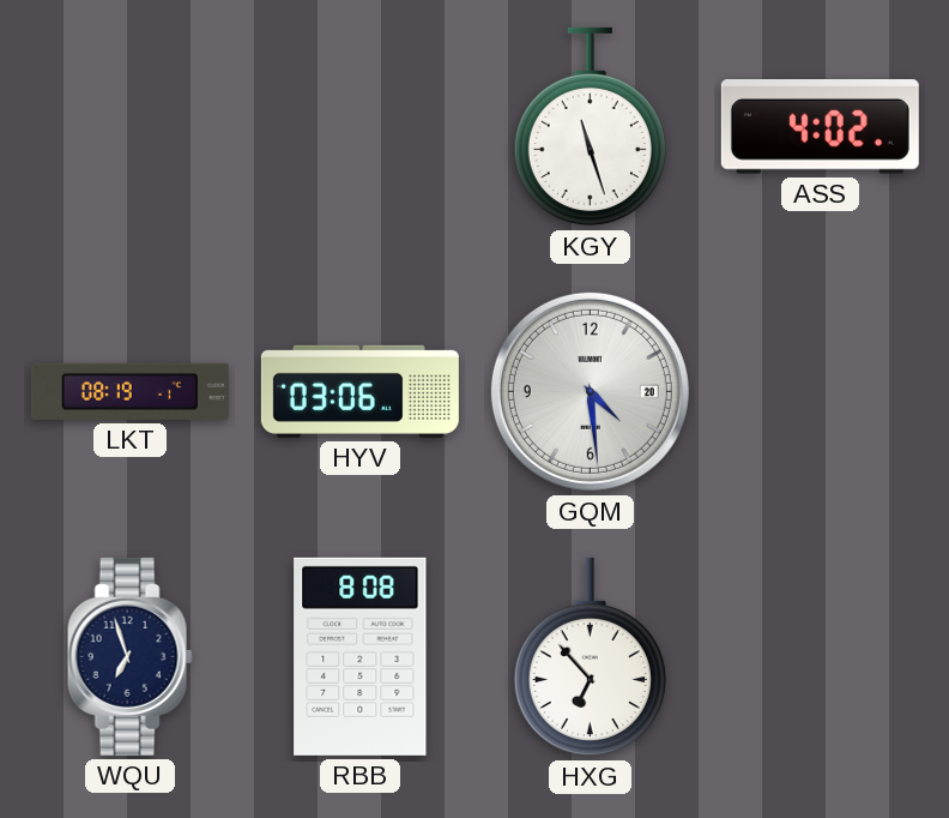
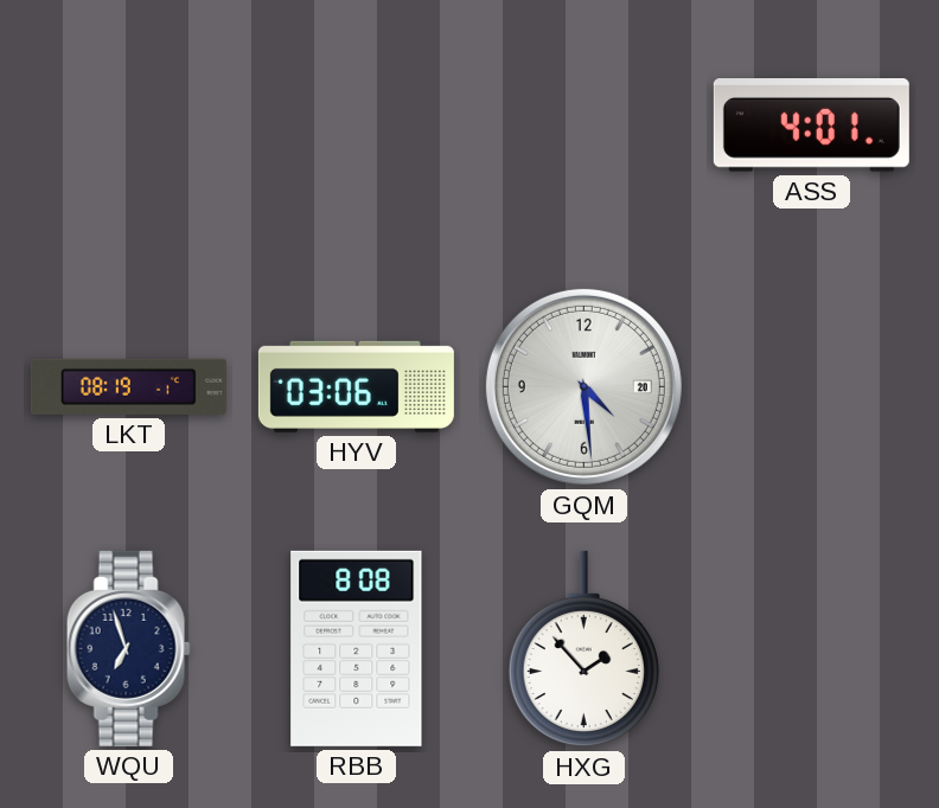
KGY: 11:27 -> none (590, 127)
ASS: 4:02 -> 4:01 (811, 126)
HXG: 6:53 -> 1:53 (583, 649)
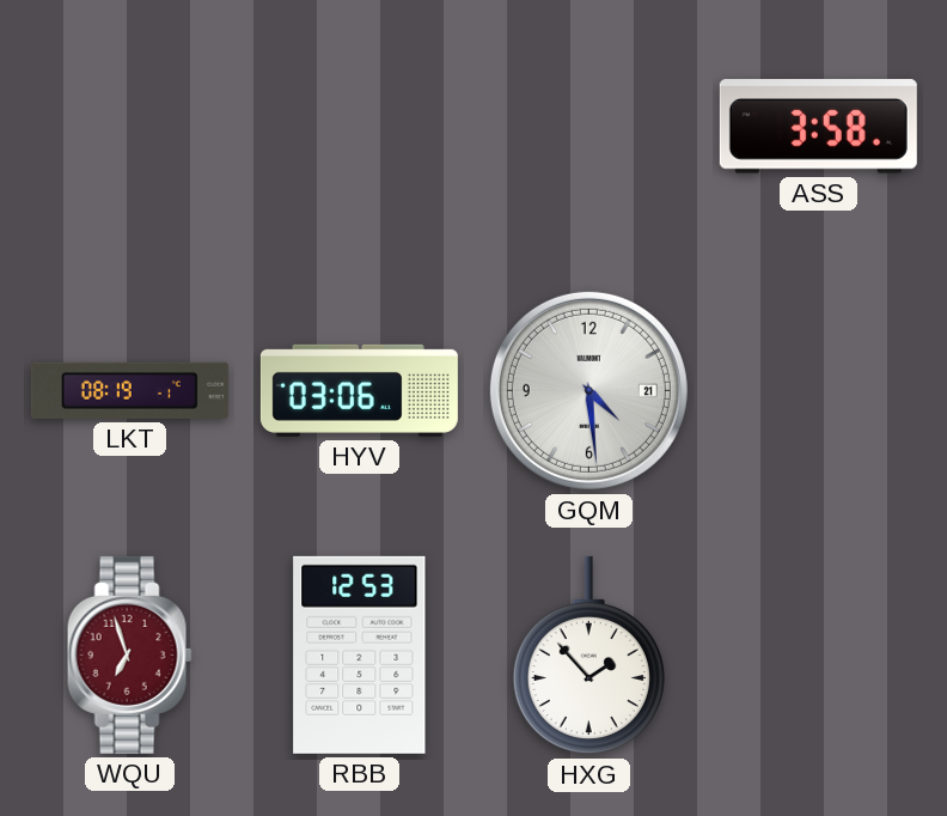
ASS: 4:01 -> 3:58 (818, 127)
GQM date: 20 -> 21 (588, 390)
WQU dial: navy -> burgundy (129, 654)
RBB: 8:08 -> 12:53 (360, 654)
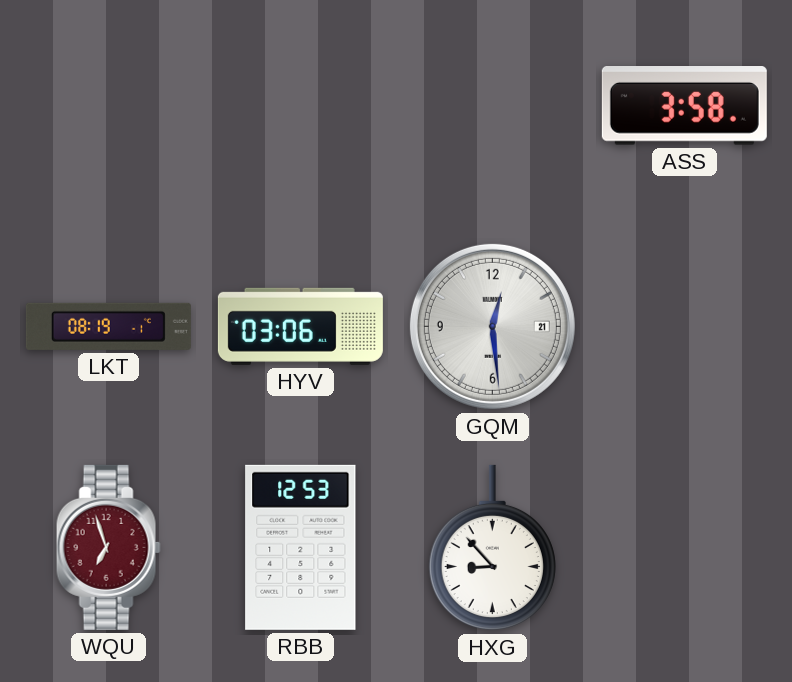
GQM: 4:29 -> 12:29 (492, 326)
HXG: 1:53 -> 8:53 (492, 548)
